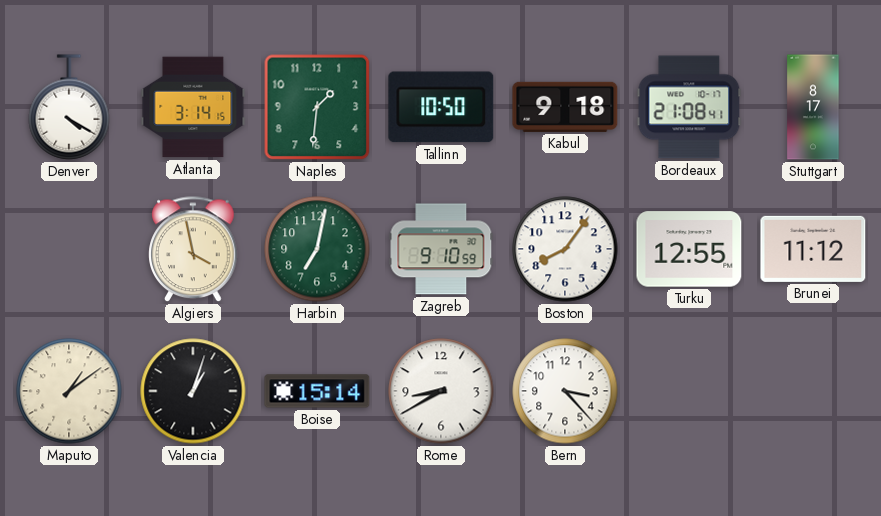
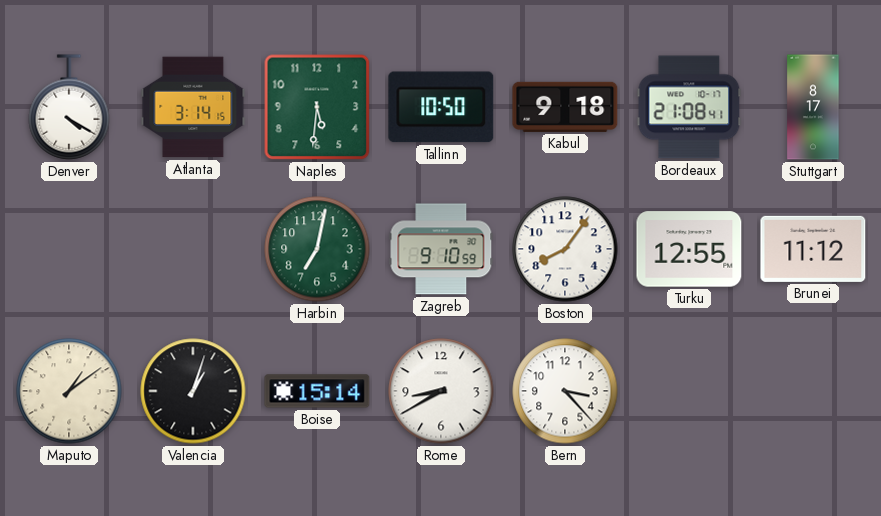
Naples: 1:31 -> 5:31 (317, 107)
Algiers: 3:58 -> none (193, 250)
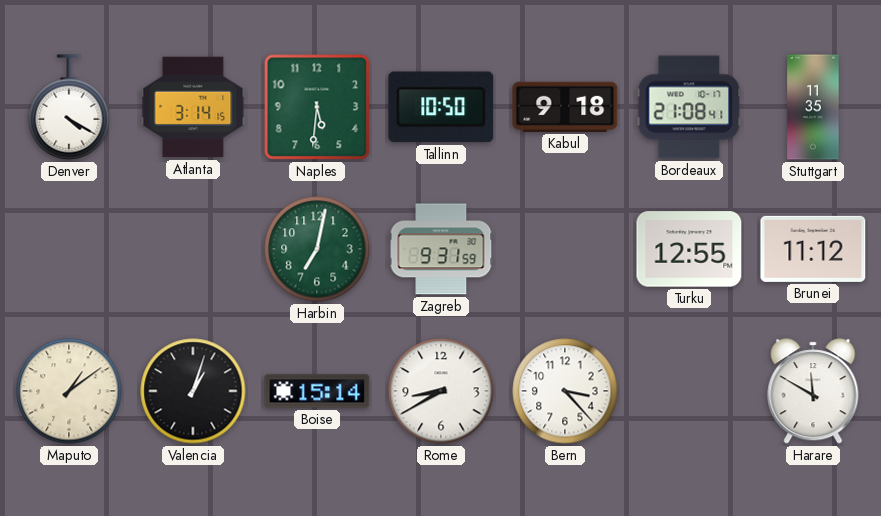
Stuttgart: 8:17 -> 11:35 (813, 107)
Zagreb: 9:10 -> 9:31 (441, 249)
Boston: 8:06 -> none (565, 249)
Harare: none -> 11:50 (813, 391)
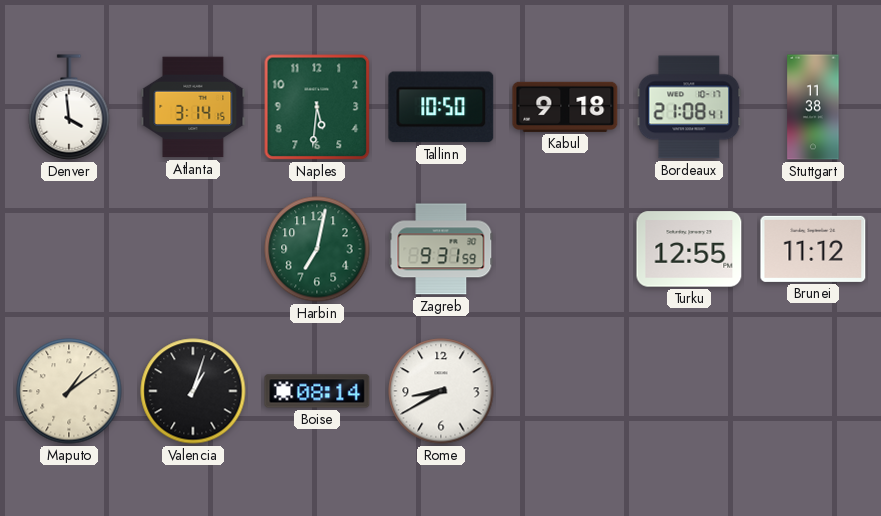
Denver: 4:20 -> 3:59 (69, 107)
Stuttgart: 11:35 -> 11:38 (813, 107)
Boise: 15:14 -> 08:14 (317, 391)
Bern: 3:23 -> none (565, 391)
Harare: 11:50 -> none (813, 391)
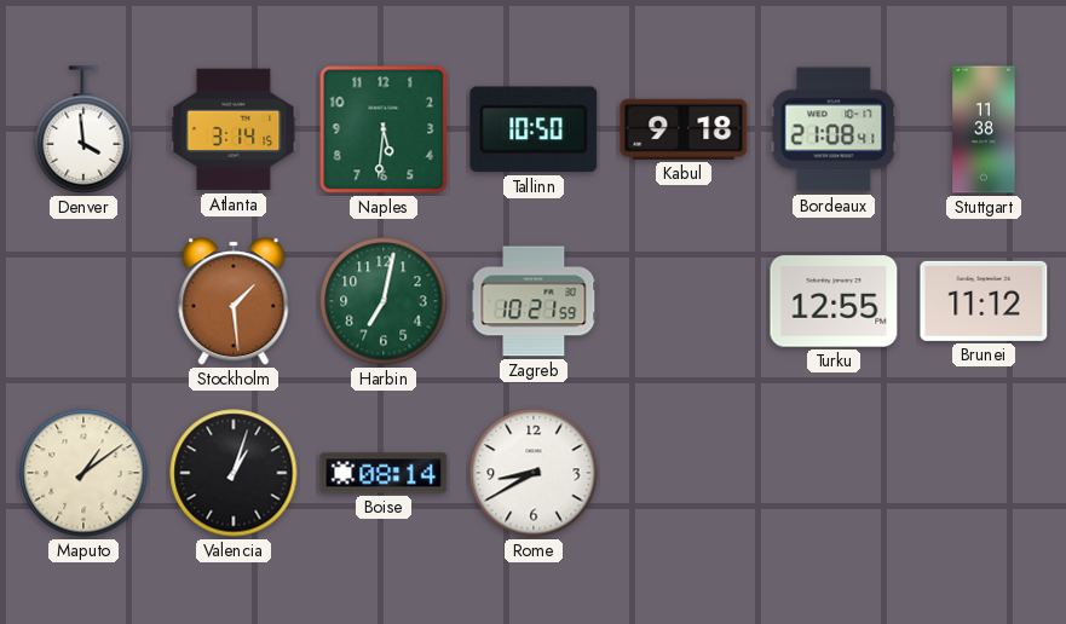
Stockholm: none -> 1:29 (234, 301)
Zagreb: 9:31 -> 10:21 (534, 301)
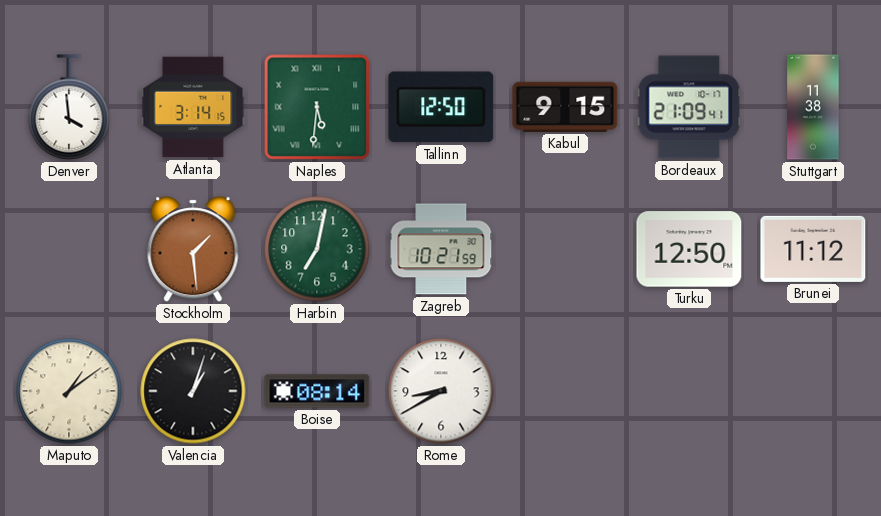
Naples numerals: Arabic -> Roman (317, 107)
Tallinn: 10:50 -> 12:50 (441, 107)
Kabul: 9:18 -> 9:15 (565, 107)
Bordeaux: 21:08 -> 21:09 (689, 107)
Turku: 12:55 -> 12:50 (689, 249)
